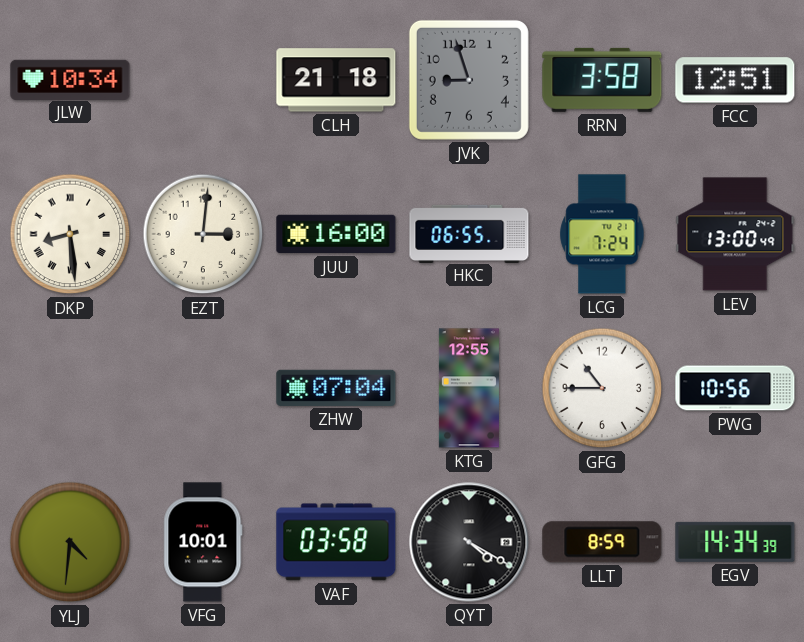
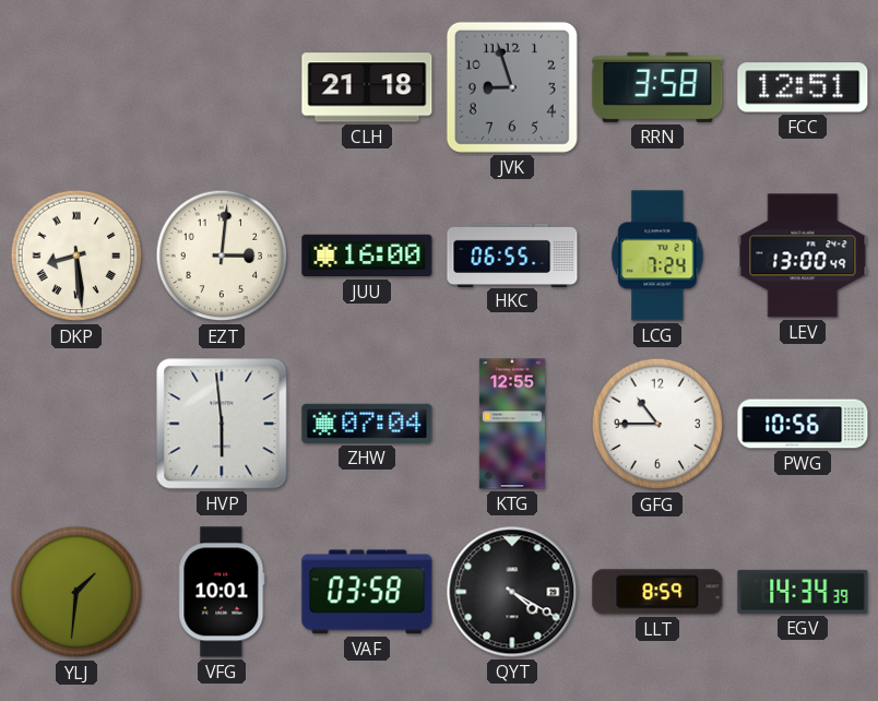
JLW: 10:34 -> none (70, 79)
HVP: none -> 5:59 (222, 424)
YLJ: 4:31 -> 1:31 (76, 592)
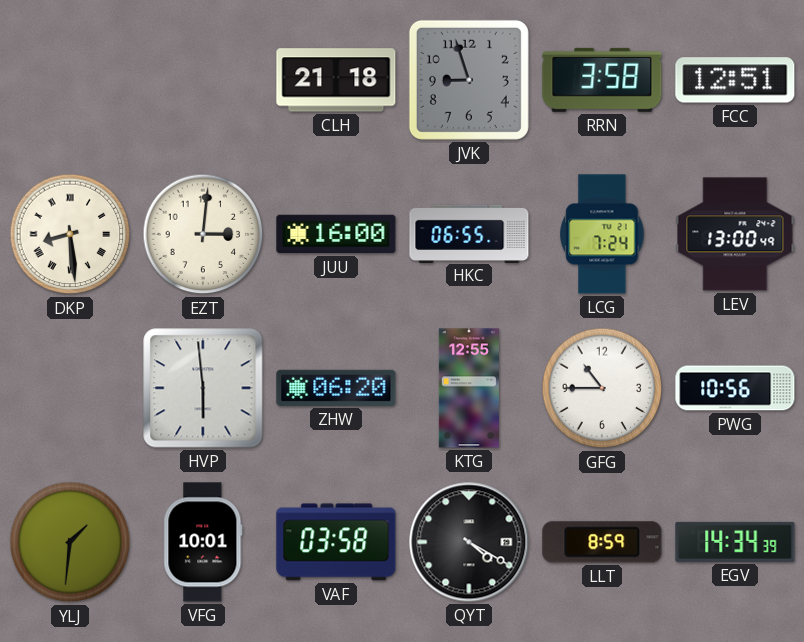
ZHW: 07:04 -> 06:20 (336, 388)
